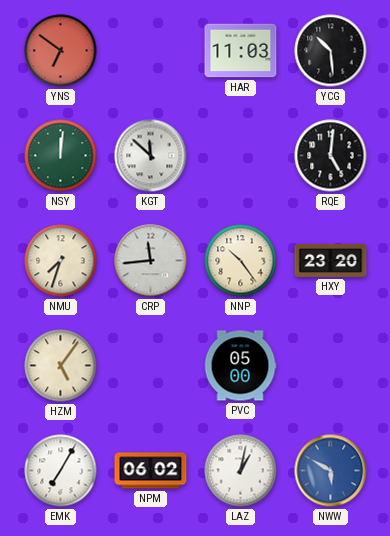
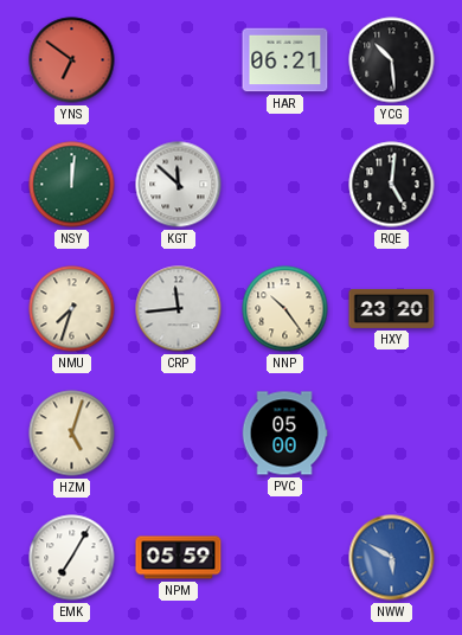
HAR: 11:03 -> 06:21 (285, 60)
HZM: 5:06 -> 5:03 (72, 434)
NPM: 06:02 -> 05:59 (179, 558)
LAZ: 1:02 -> none (241, 471)
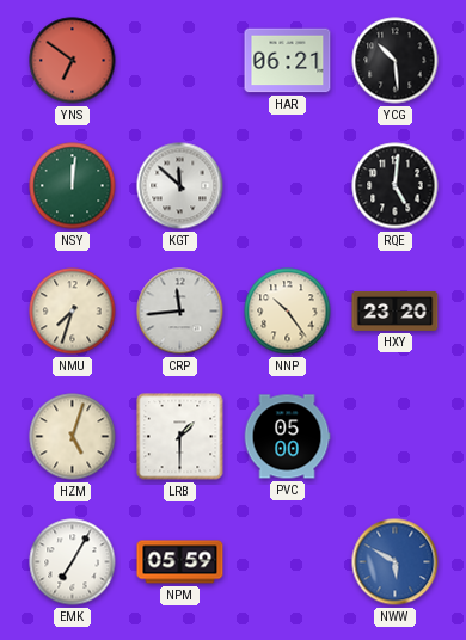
LRB: none -> 1:30 (180, 437)
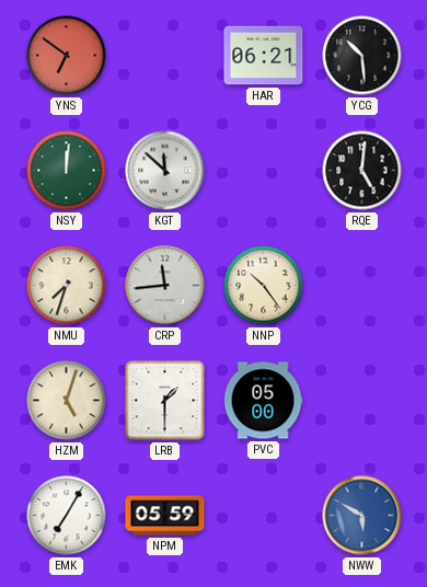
HXY: 23:20 -> none (396, 310)
